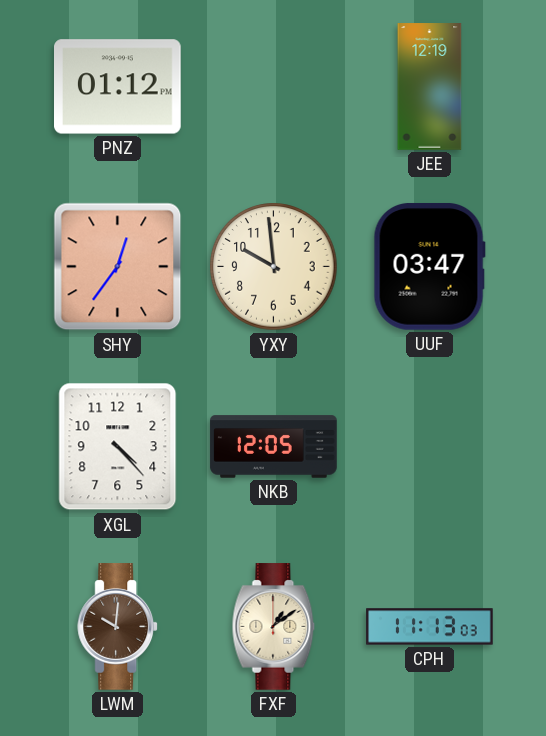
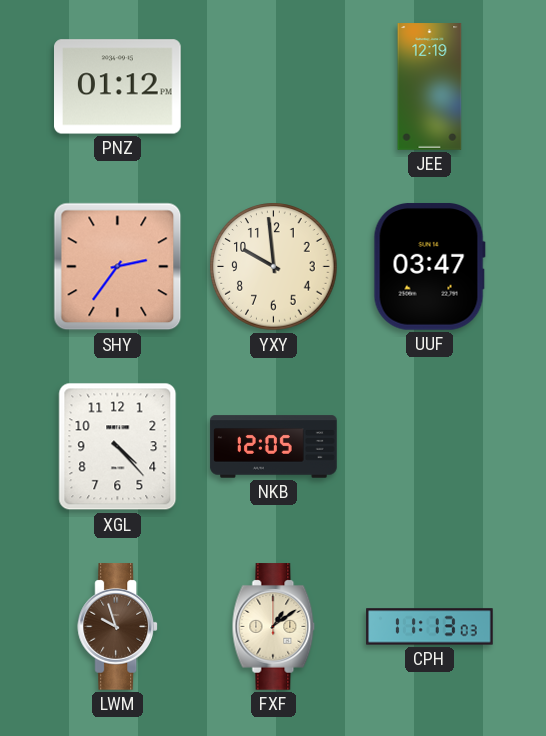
SHY: 12:36 -> 2:36 (118, 267)
LWM: 10:01 -> 9:57 (118, 627)
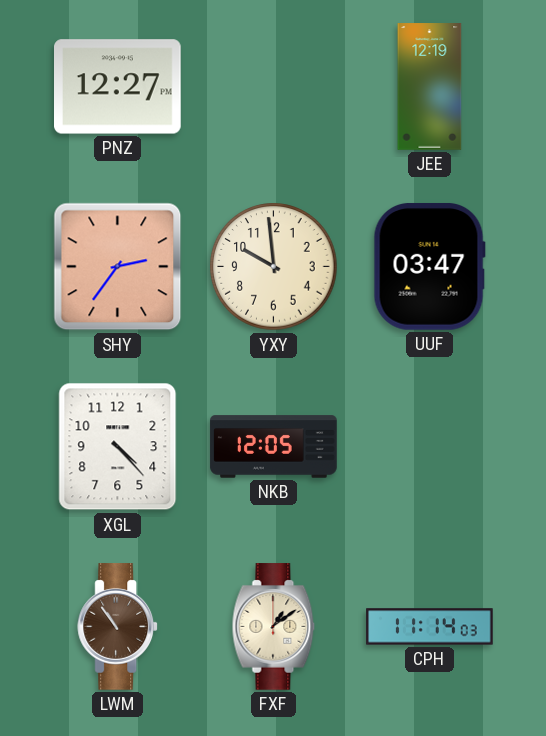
PNZ: 01:12 -> 12:27 (118, 87)
LWM: 9:57 -> 10:54 (118, 627)
CPH: 11:13 -> 11:14 (430, 627)
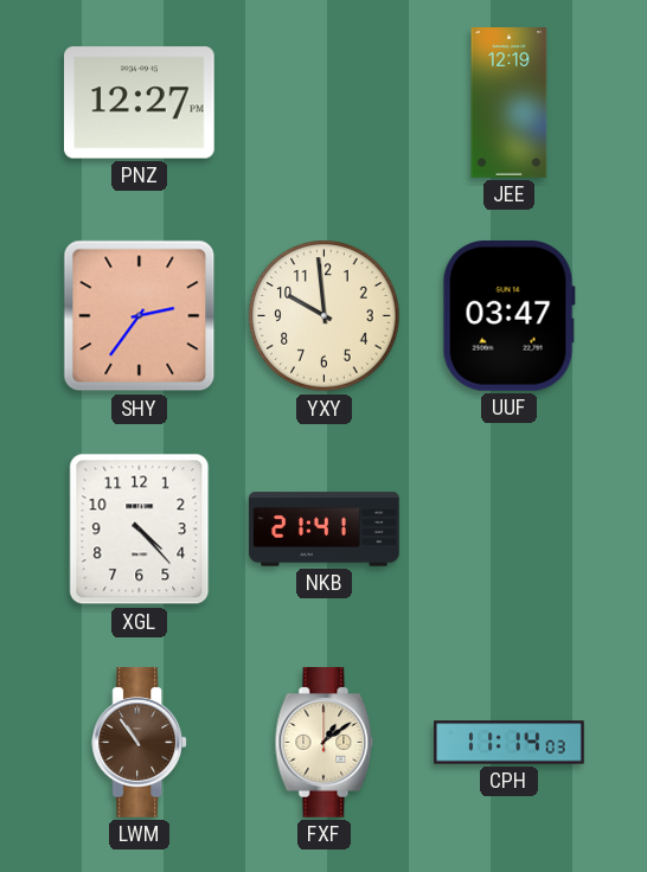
NKB: 12:05 -> 21:41 (325, 530)
